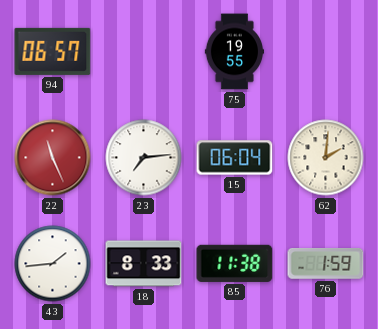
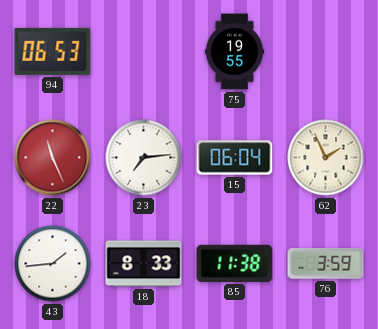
94: 06:57 -> 06:53 (53, 51)
62: 2:01 -> 1:56 (326, 158)
76: 1:59 -> 3:59 (326, 264)
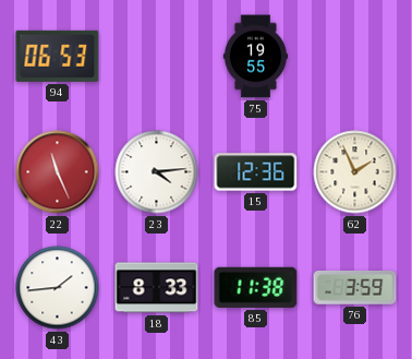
23: 7:14 -> 4:14 (157, 172)
15: 06:04 -> 12:36 (256, 172)
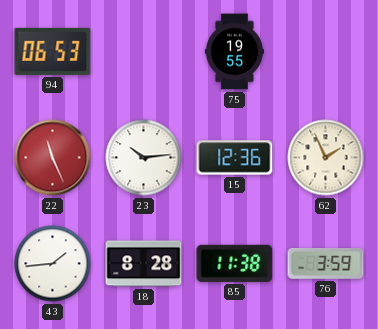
23: 4:14 -> 10:14 (144, 158)
18: 8:33 -> 8:28 (144, 264)
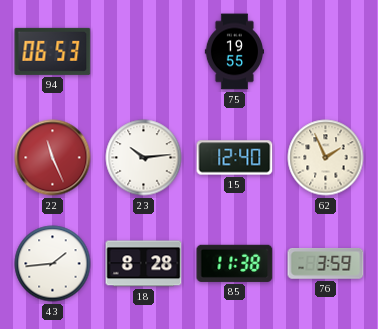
15: 12:36 -> 12:40 (235, 158)
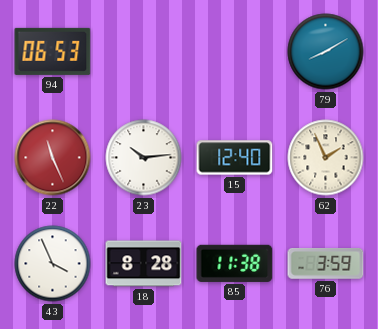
75: 19:55 -> none (234, 52)
79: none -> 8:10 (326, 52)
43: 1:44 -> 3:56 (53, 264)
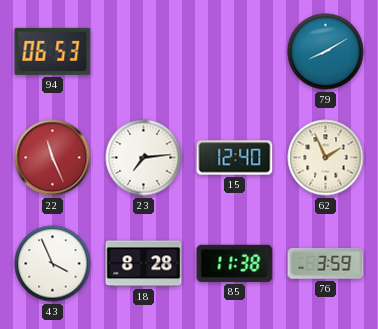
23: 10:14 -> 7:14 (144, 158)
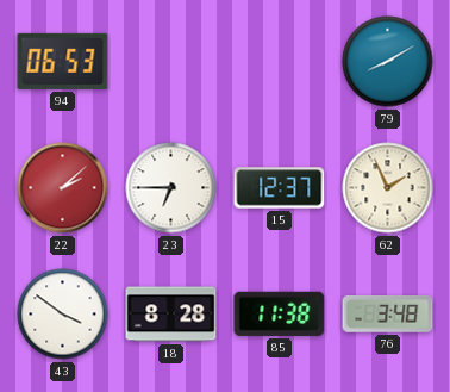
22: 11:26 -> 2:08 (63, 188)
23: 7:14 -> 6:45 (171, 188)
15: 12:40 -> 12:37 (280, 188)
43: 3:56 -> 3:51 (63, 315)
76: 3:59 -> 3:48 (388, 315)
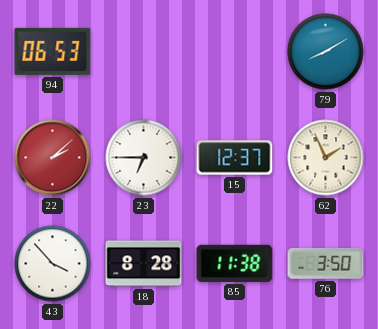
43: 3:51 -> 3:53 (53, 264)
76: 3:48 -> 3:50 (326, 264)
